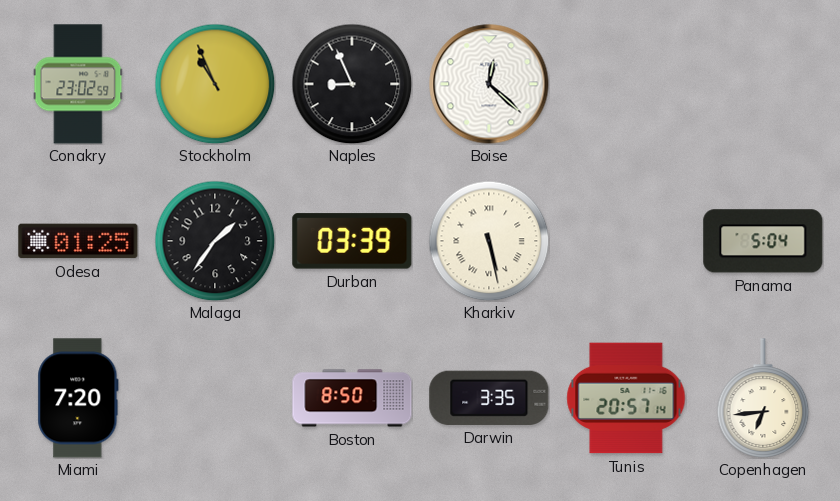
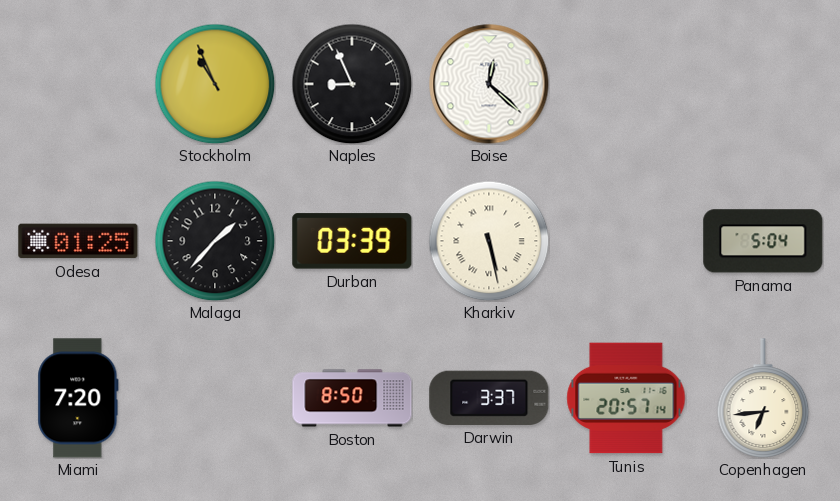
Conakry: 23:02 -> none (78, 84)
Malaga: 1:36 -> 1:37 (215, 241)
Darwin: 3:35 -> 3:37 (489, 398)
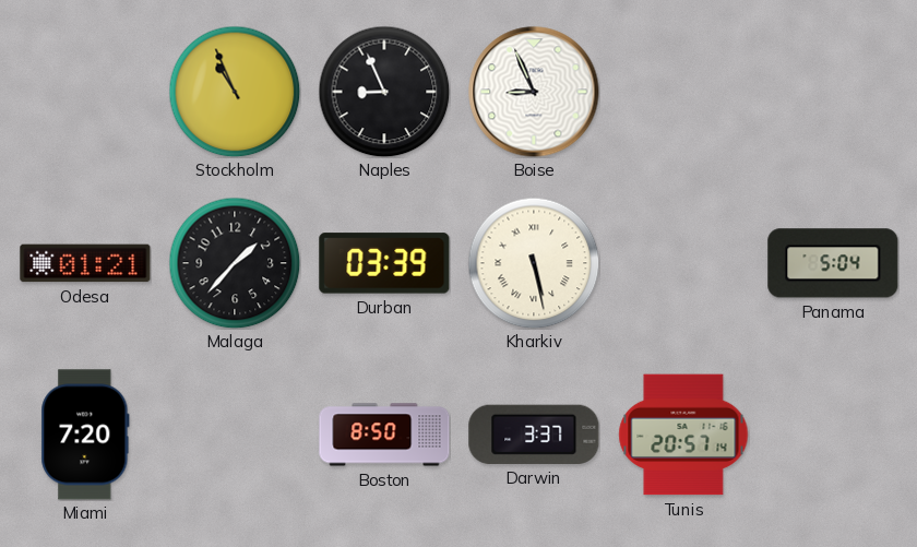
Boise: 12:22 -> 8:56 (534, 92)
Odesa: 01:25 -> 01:21 (85, 263)
Copenhagen: 6:44 -> none (763, 398)
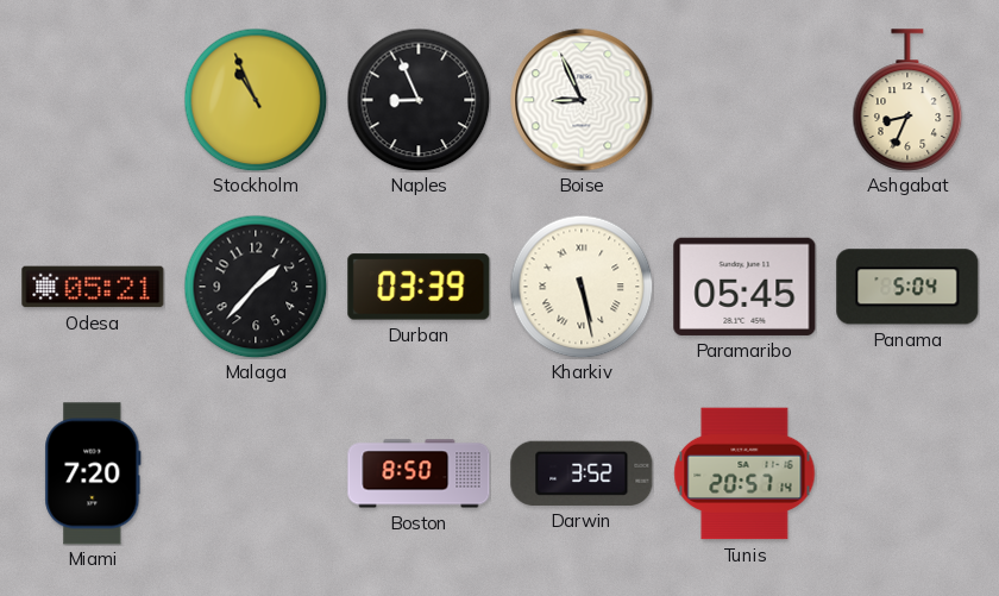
Ashgabat: none -> 8:34 (907, 100)
Odesa: 01:21 -> 05:21 (93, 287)
Paramaribo: none -> 05:45 (744, 287)
Darwin: 3:37 -> 3:52 (582, 473)
